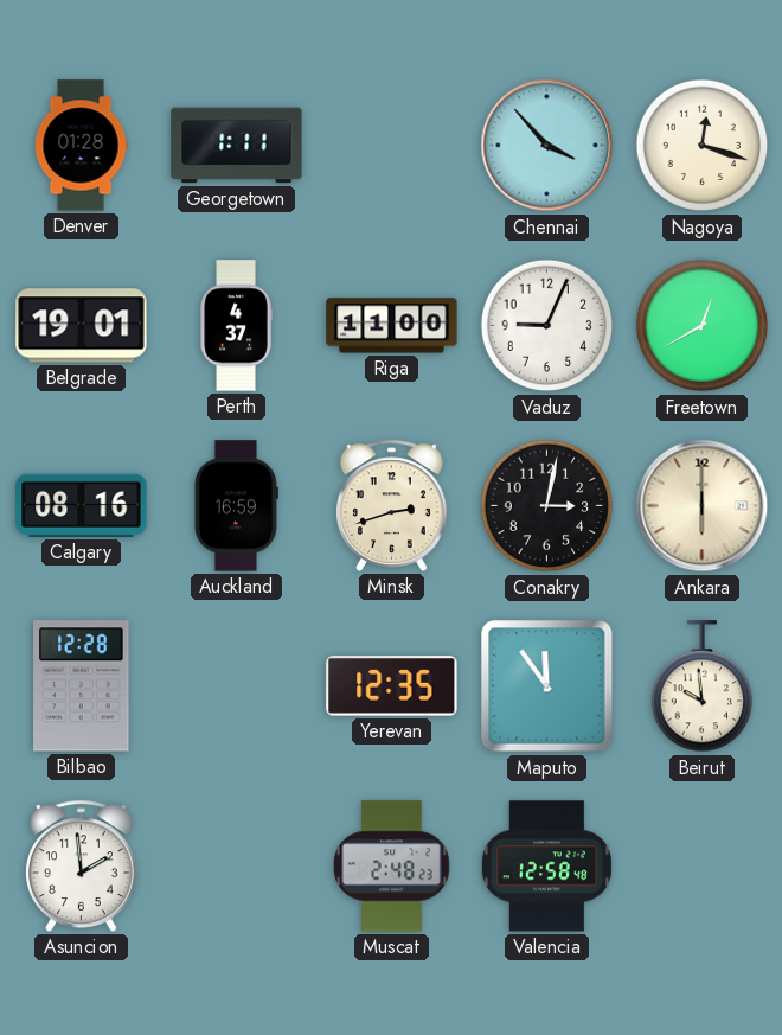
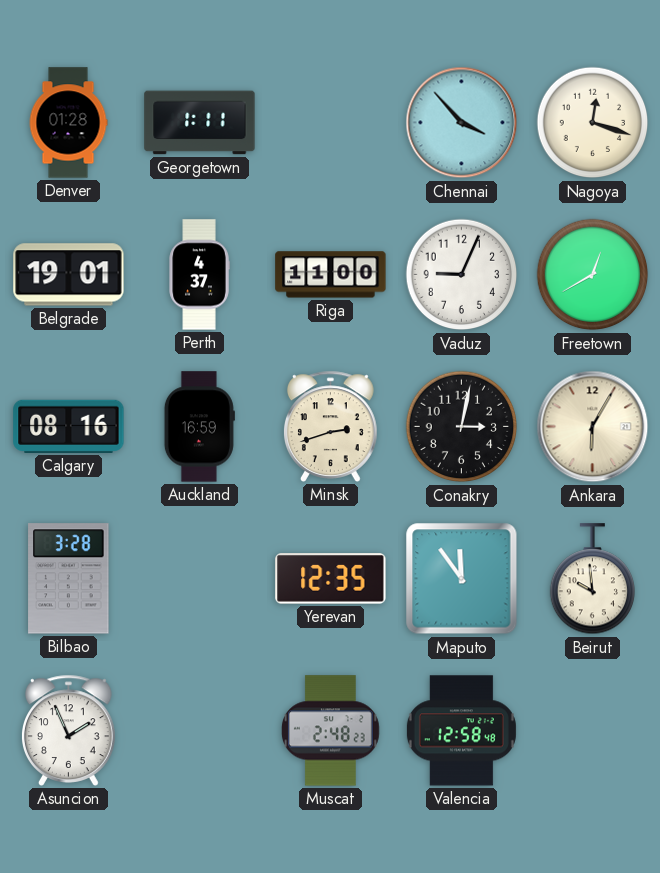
Ankara: 6:00 -> 6:05 (593, 427)
Bilbao: 12:28 -> 3:28 (69, 579)
Asuncion: 1:59 -> 1:56 (68, 730)
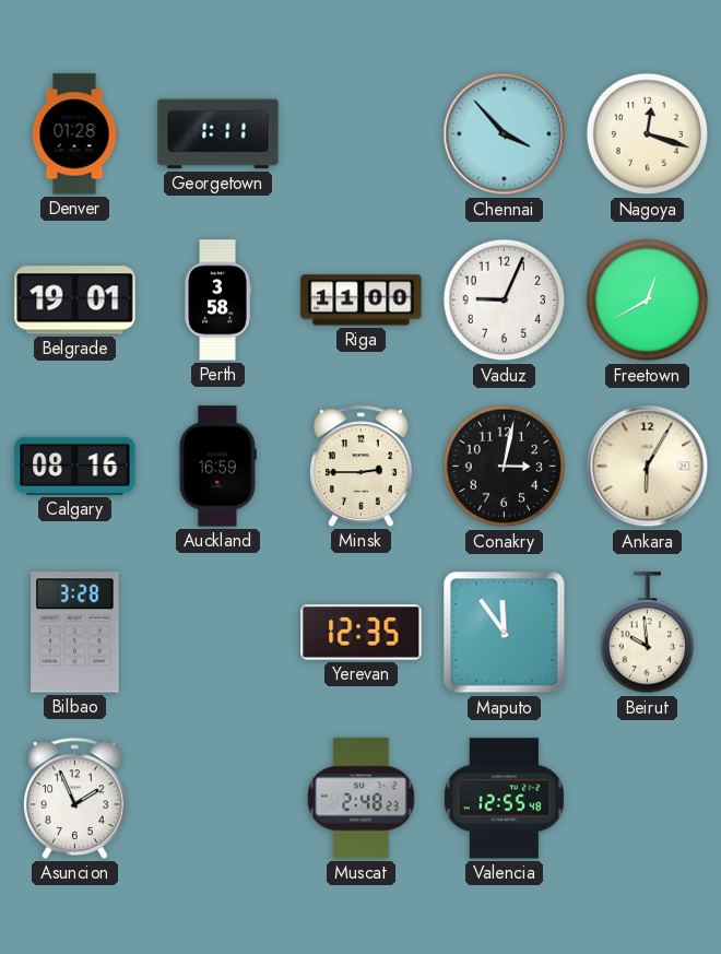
Perth: 4:37 -> 3:58 (217, 301)
Minsk: 2:42 -> 2:45 (361, 466)
Valencia: 12:58 -> 12:55 (504, 799)
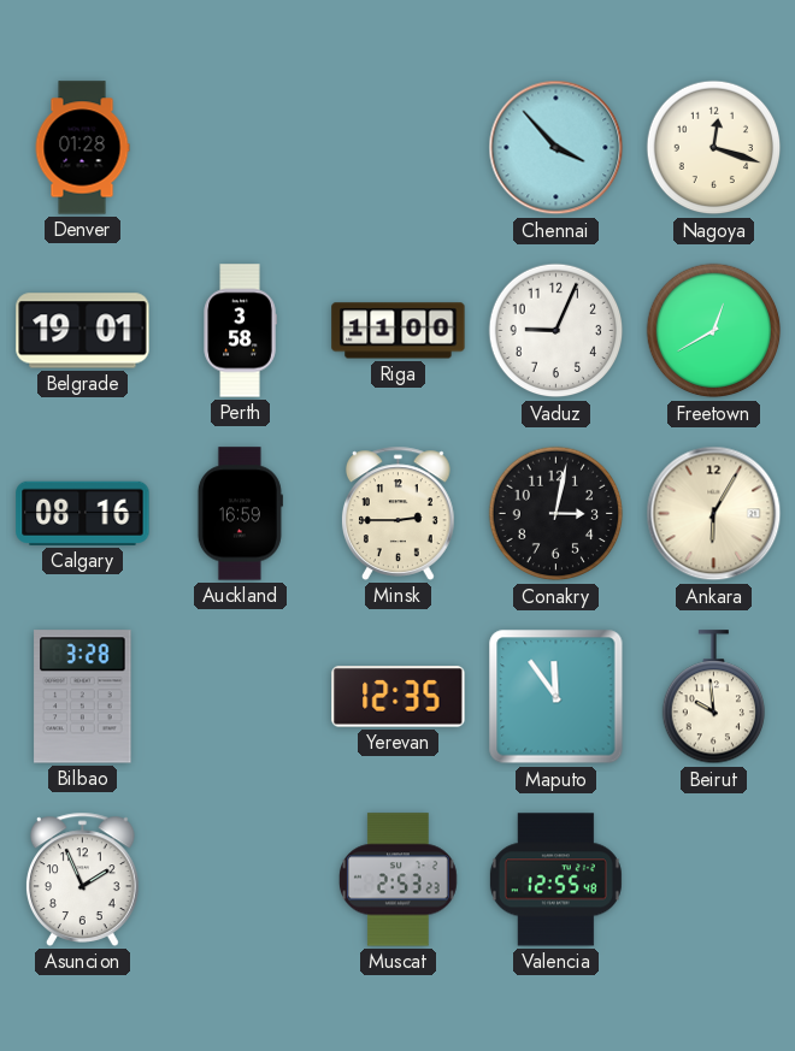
Georgetown: 1:11 -> none (218, 134)
Muscat: 2:48 -> 2:53 (399, 880)
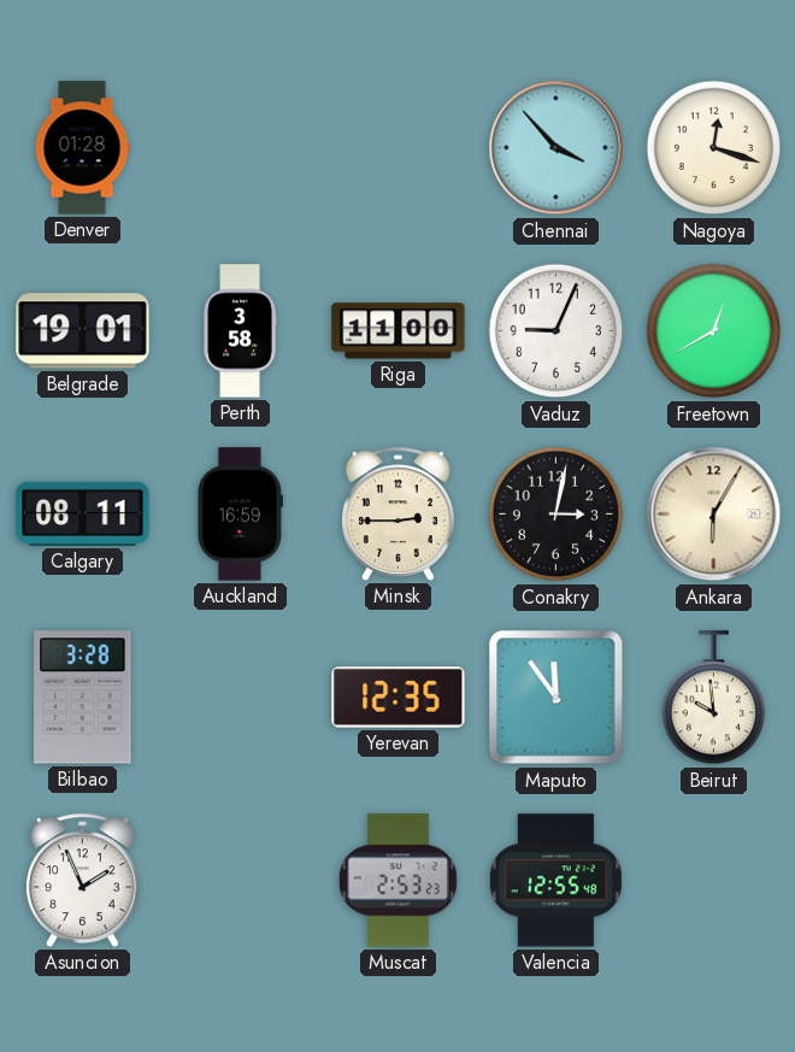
Calgary: 08:16 -> 08:11 (83, 513)
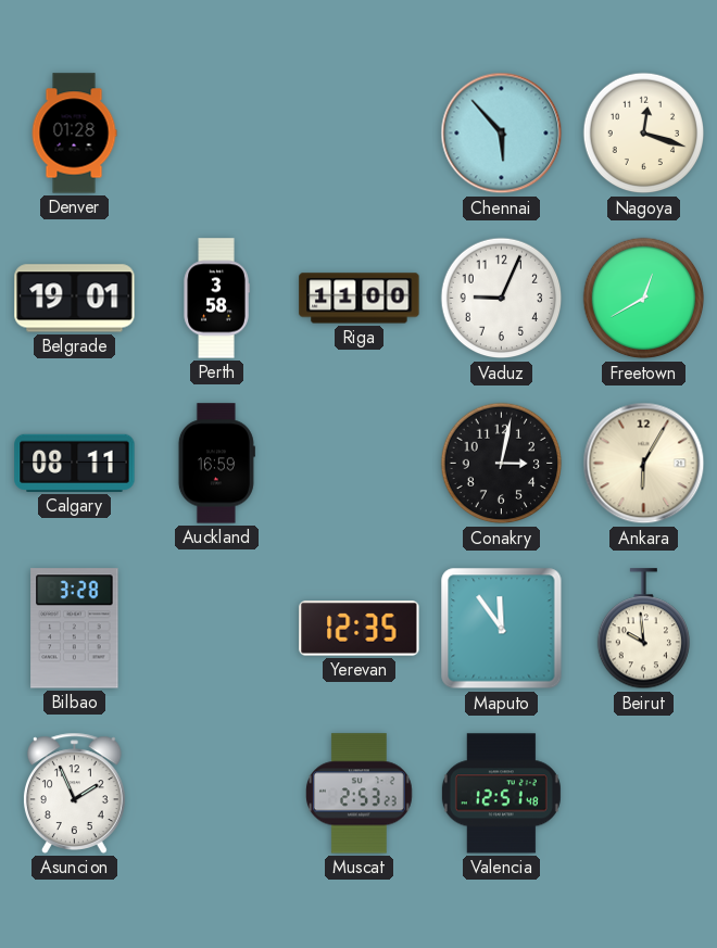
Chennai: 3:53 -> 5:53 (502, 134)
Minsk: 2:45 -> none (397, 513)
Valencia: 12:55 -> 12:51 (501, 794)
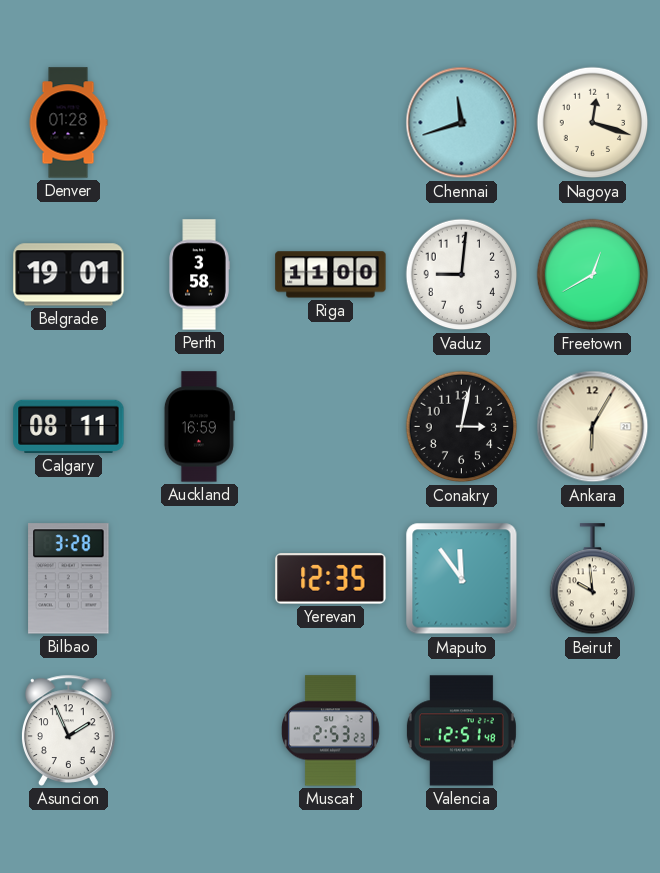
Chennai: 5:53 -> 11:42 (462, 123)
Vaduz: 9:04 -> 9:01 (462, 275)
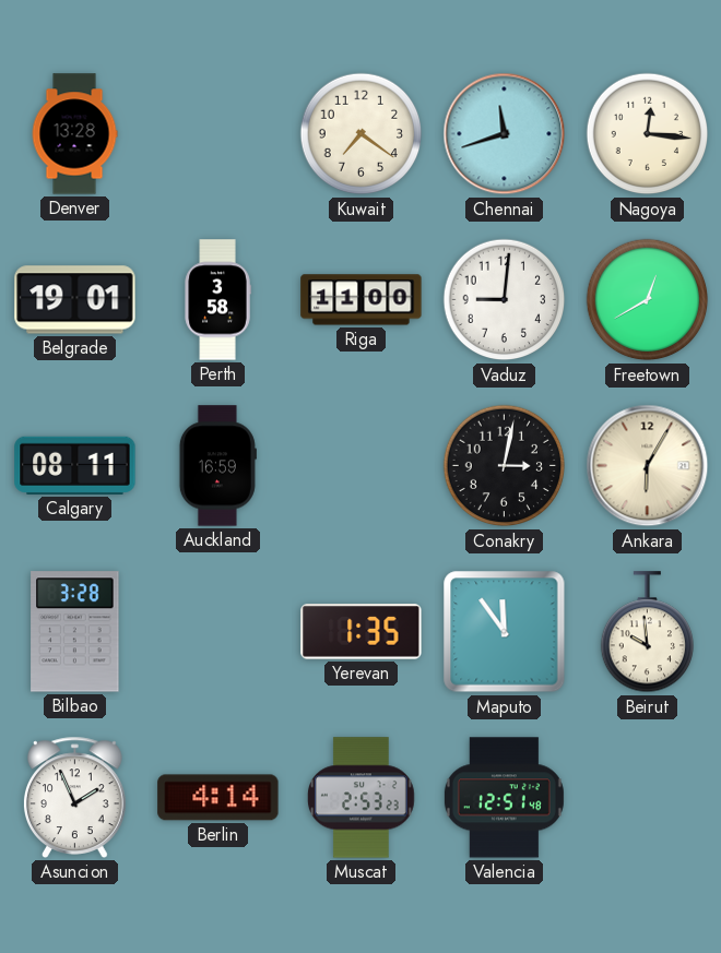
Denver: 01:28 -> 13:28 (74, 134)
Kuwait: none -> 7:21 (362, 134)
Nagoya: 12:18 -> 12:16 (648, 134)
Yerevan: 12:35 -> 1:35 (362, 632)
Berlin: none -> 4:14 (218, 798)
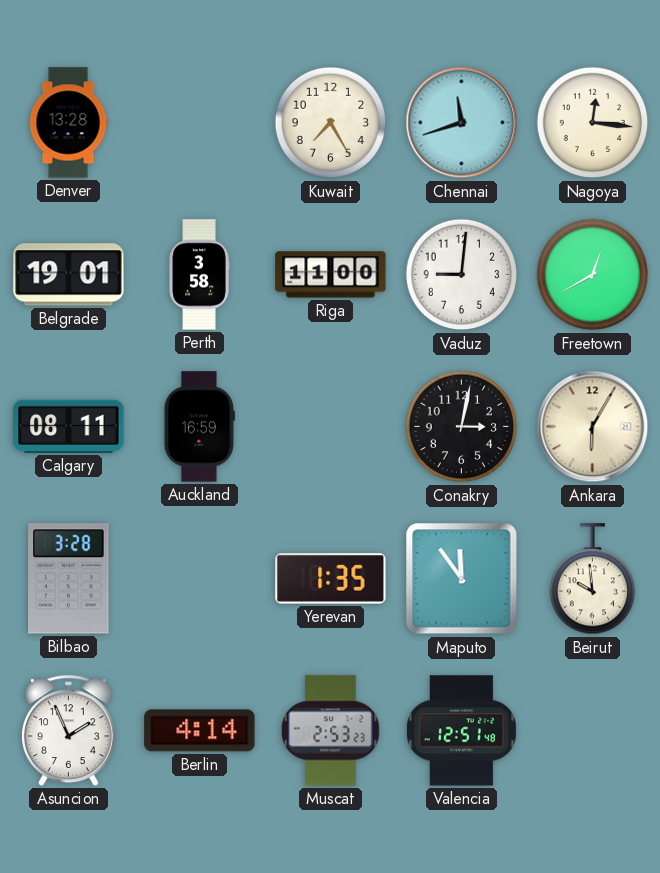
Kuwait: 7:21 -> 7:25 (331, 123)
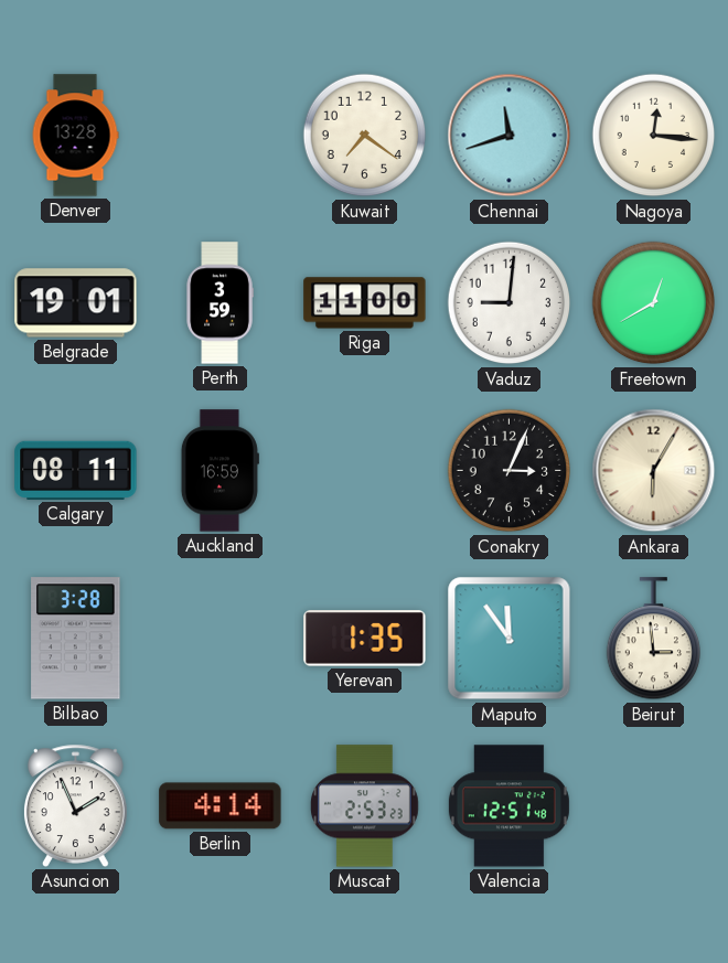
Kuwait: 7:25 -> 7:21 (365, 136)
Perth: 3:58 -> 3:59 (220, 303)
Conakry: 3:02 -> 3:04 (510, 471)
Beirut: 9:59 -> 2:59 (653, 639)
